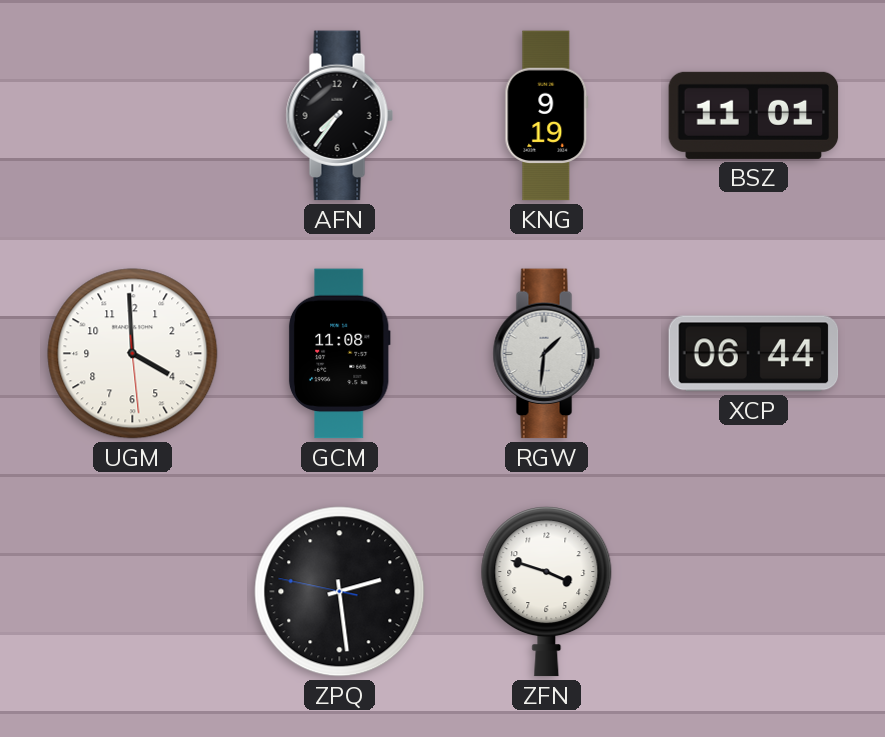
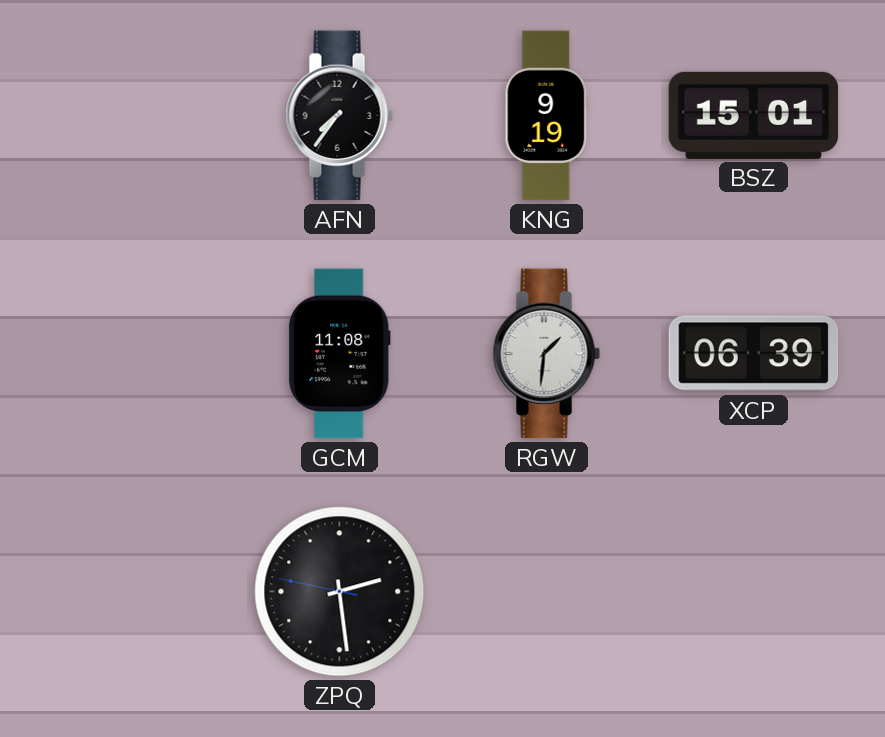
BSZ: 11:01 -> 15:01 (754, 115)
UGM: 3:59 -> none (133, 354)
XCP: 06:44 -> 06:39 (754, 354)
ZFN: 3:48 -> none (547, 592)
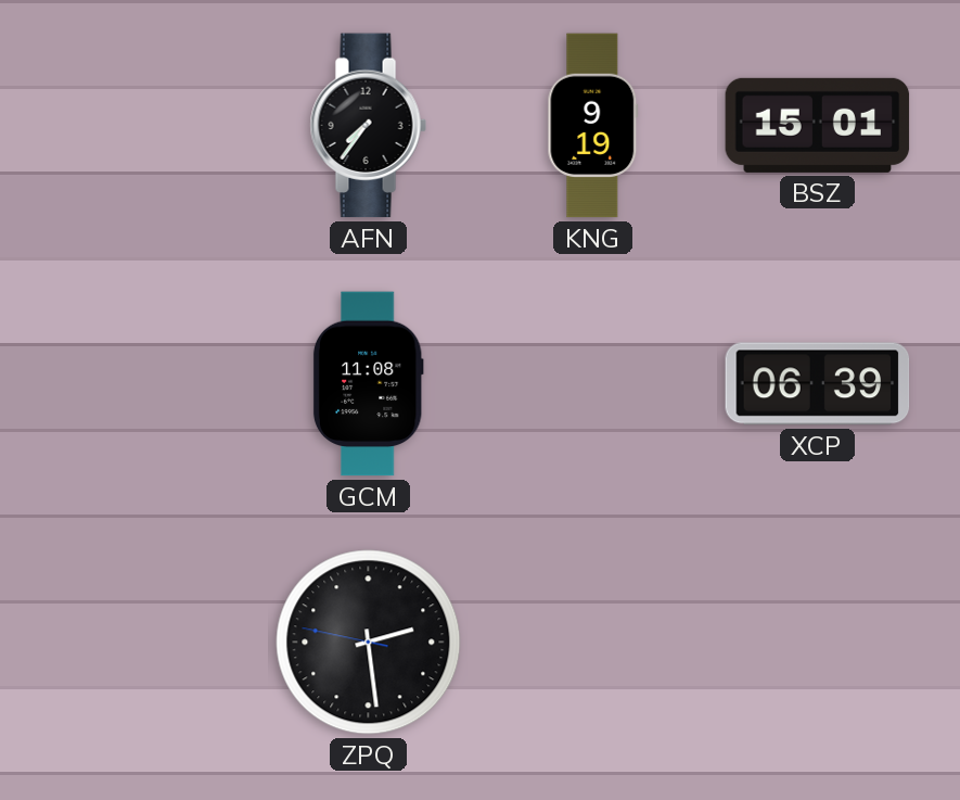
RGW: 1:31 -> none (546, 354)
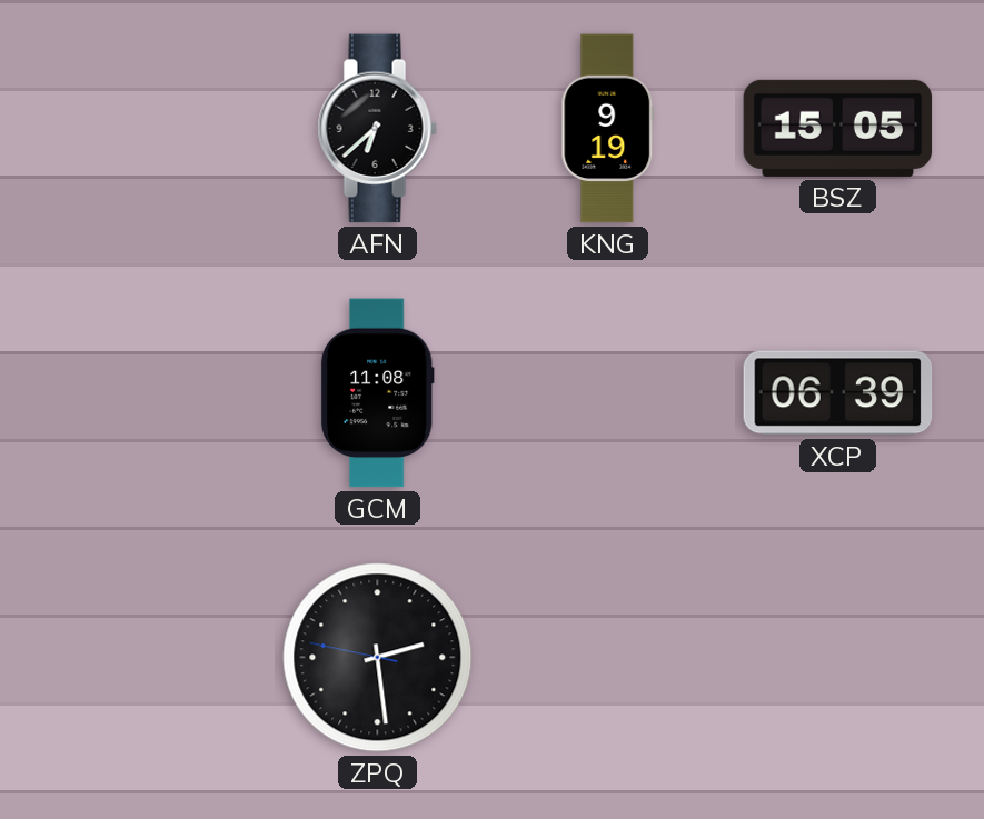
AFN: 7:36 -> 6:38 (377, 129)
BSZ: 15:01 -> 15:05 (838, 128)
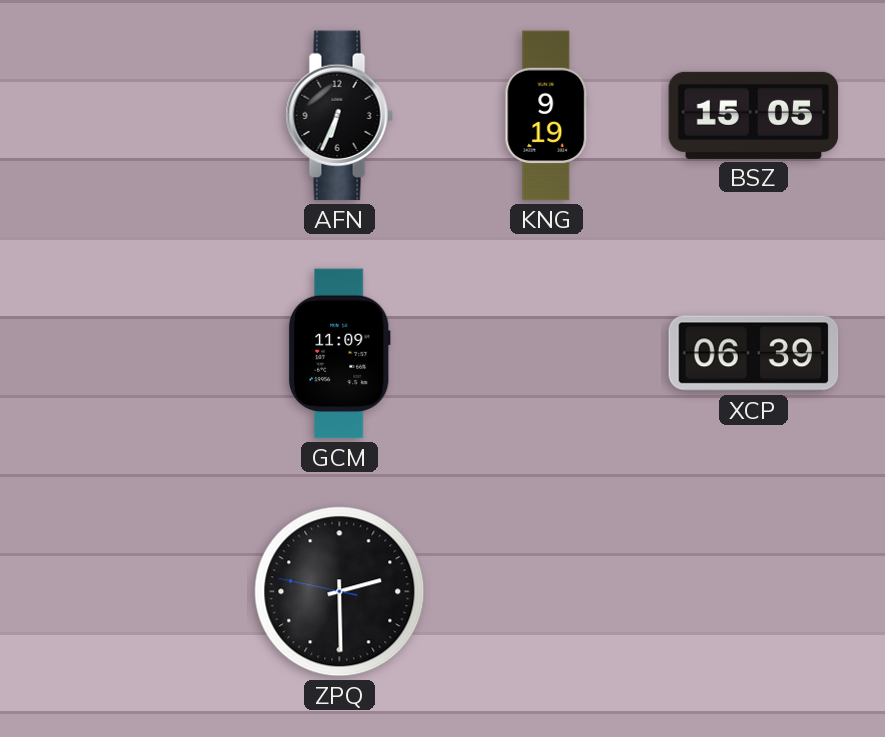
AFN: 6:38 -> 6:34 (339, 116)
GCM: 11:08 -> 11:09 (339, 354)
ZPQ: 2:28 -> 2:29 (340, 592)
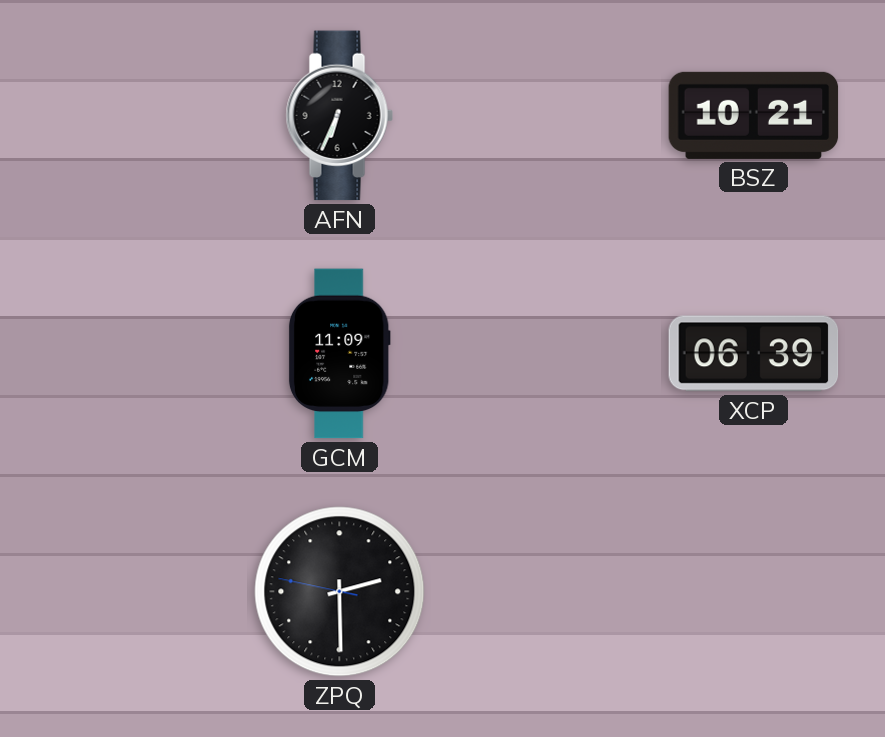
KNG: 9:19 -> none (547, 116)
BSZ: 15:05 -> 10:21 (754, 115)
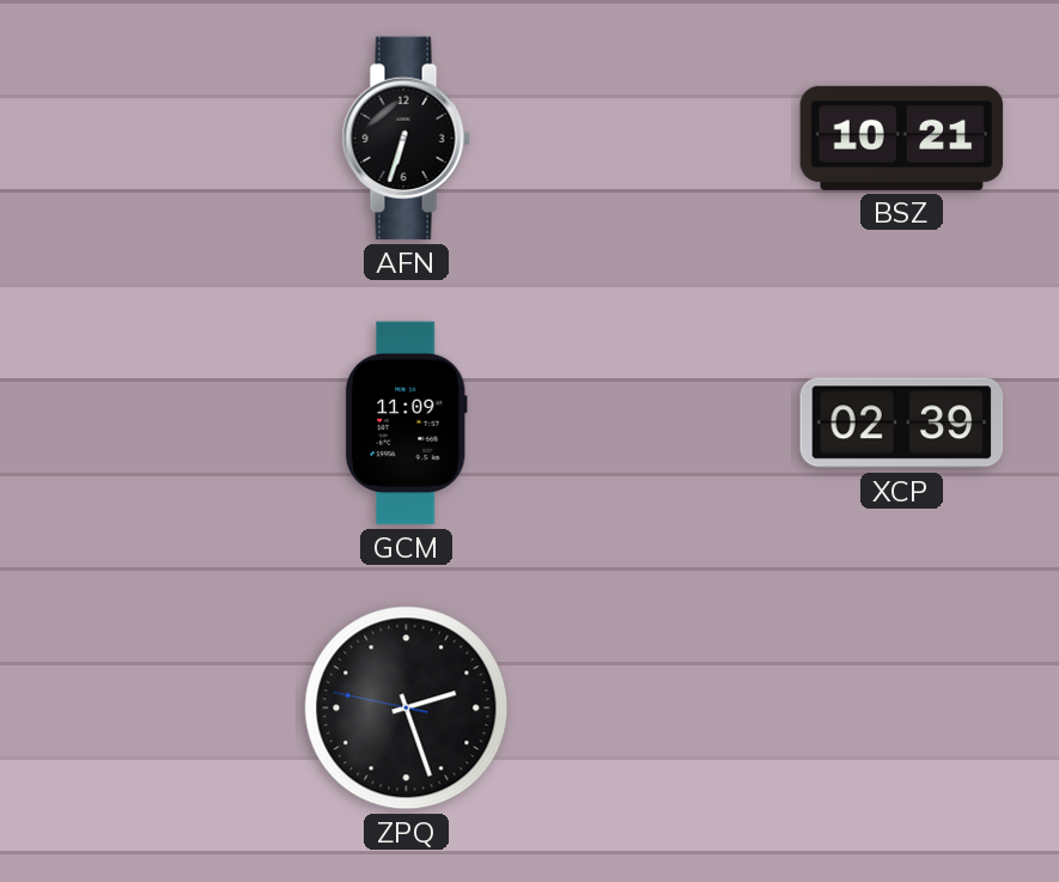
AFN: 6:34 -> 6:33 (406, 139)
XCP: 06:39 -> 02:39 (902, 424)
ZPQ: 2:29 -> 2:26 (407, 708)
